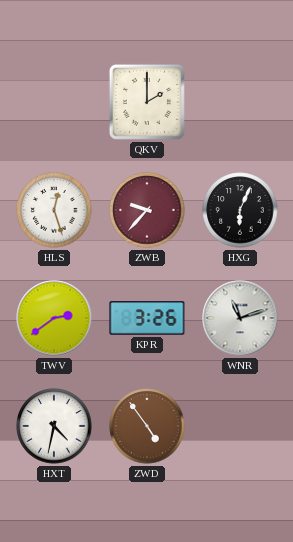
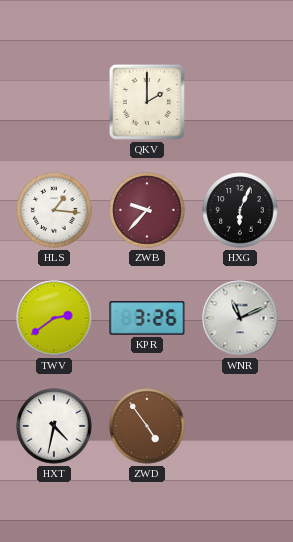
HLS: 12:27 -> 1:16 (54, 210)
WNR: 11:12 -> 11:11 (240, 318)
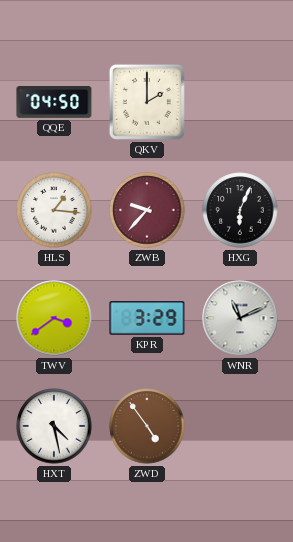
QQE: none -> 04:50 (54, 102)
TWV: 2:39 -> 3:39 (54, 318)
KPR: 3:26 -> 3:29 (147, 318)
HXT: 4:32 -> 4:28 (54, 426)
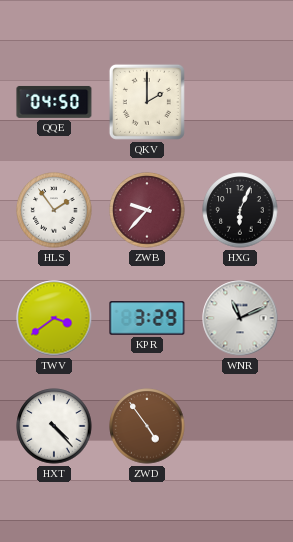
HLS: 1:16 -> 1:54 (54, 210)
HXT: 4:28 -> 4:23 (54, 426)
